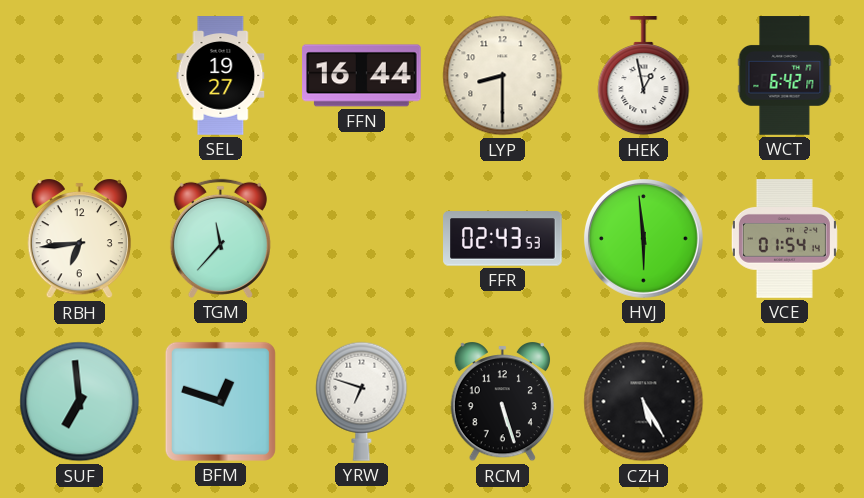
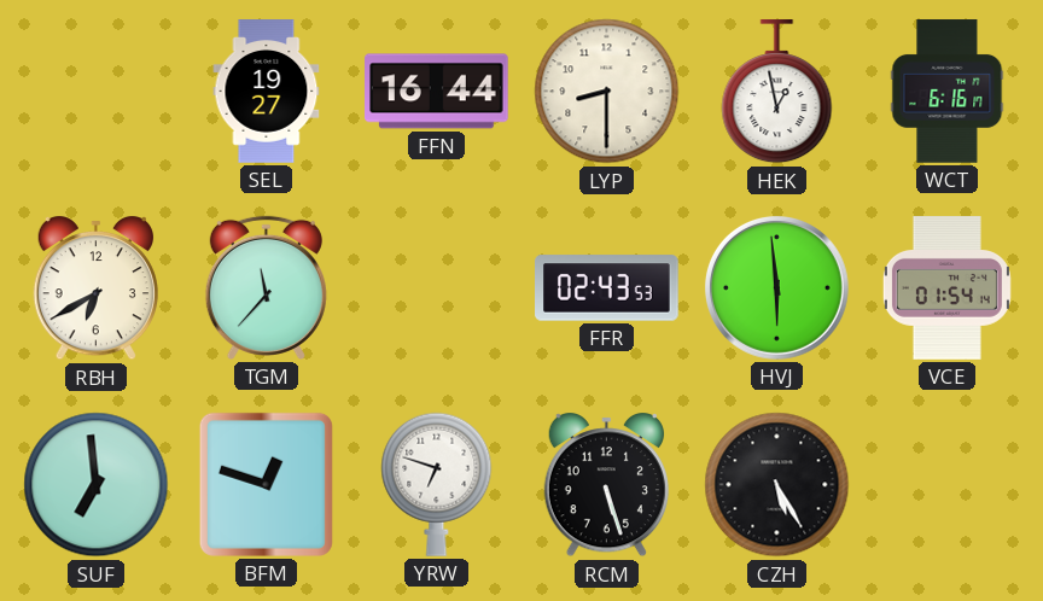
WCT: 6:42 -> 6:16 (948, 92)
RBH: 6:44 -> 6:40 (95, 288)
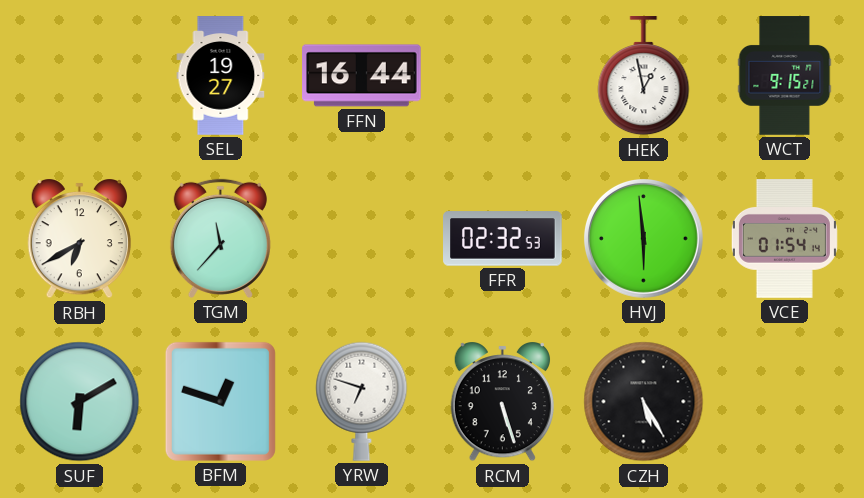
LYP: 8:30 -> none (607, 92)
WCT: 6:16 -> 9:15 (785, 76)
FFR: 02:43 -> 02:32 (503, 239)
SUF: 6:59 -> 6:10 (80, 402)
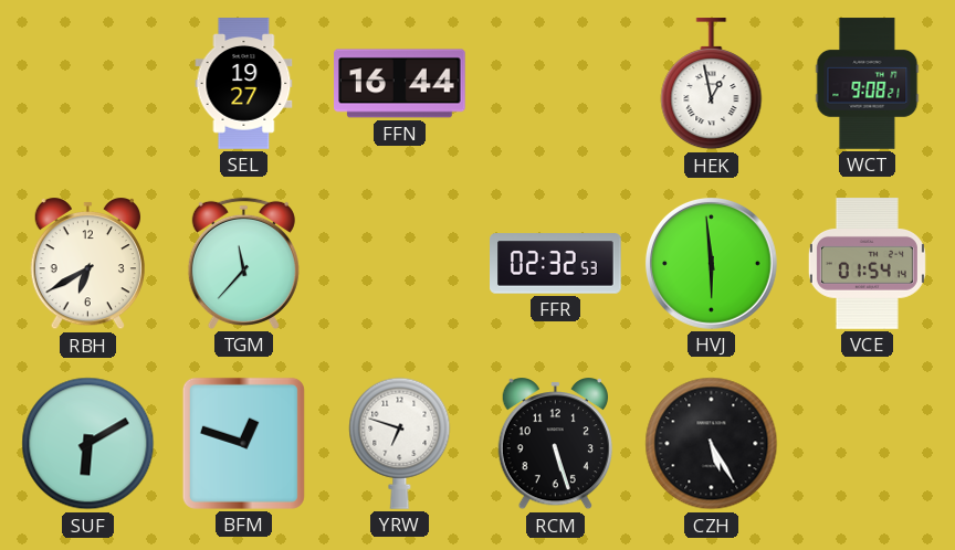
WCT: 9:15 -> 9:08 (868, 84)
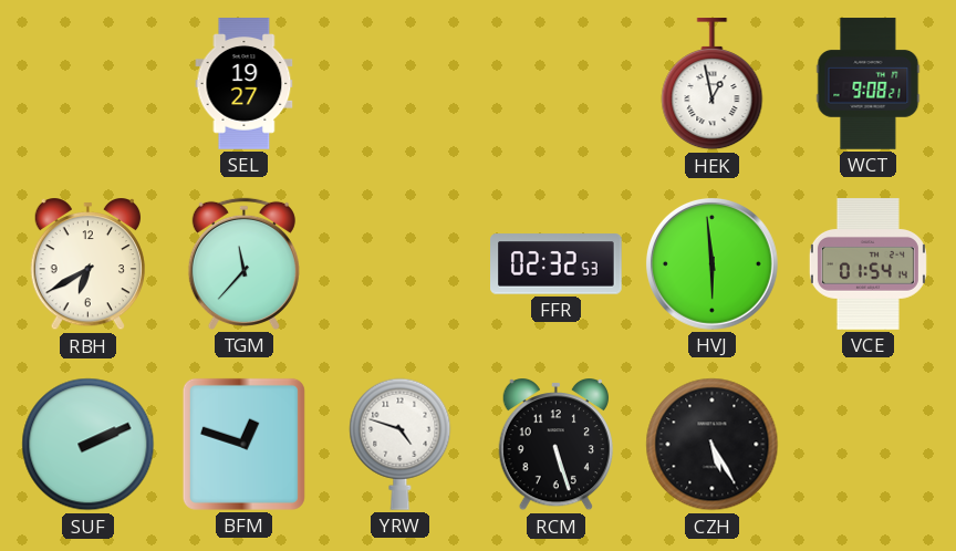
FFN: 16:44 -> none (400, 84)
SUF: 6:10 -> 2:11 (89, 445)
YRW: 6:48 -> 4:48 (401, 444)
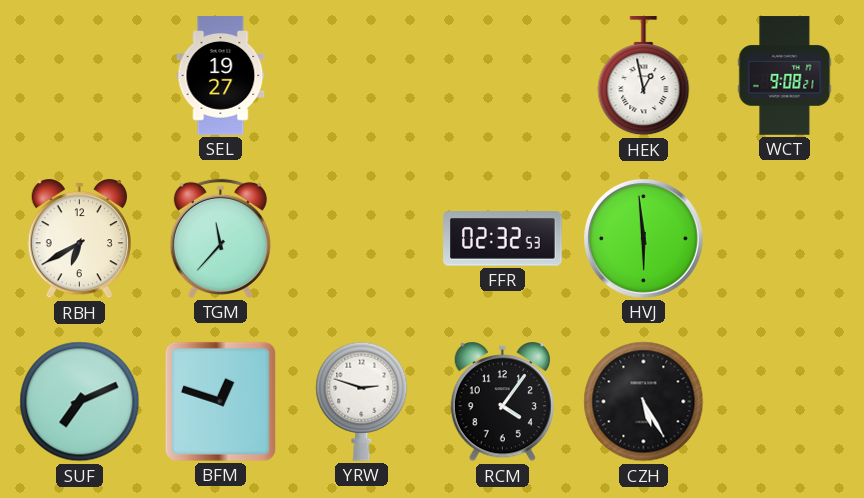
VCE: 01:54 -> none (867, 264)
SUF: 2:11 -> 7:11 (80, 402)
YRW: 4:48 -> 2:48 (362, 401)
RCM: 5:27 -> 4:06 (502, 402)
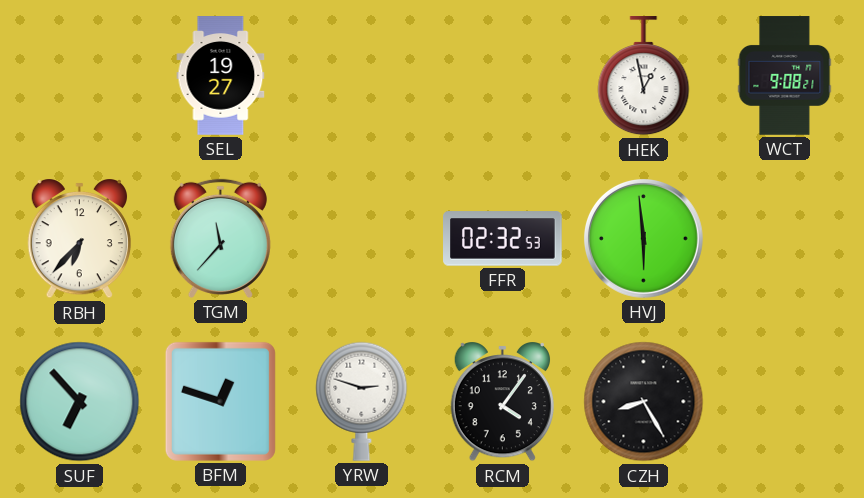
RBH: 6:40 -> 6:37 (79, 239)
SUF: 7:11 -> 6:53 (80, 402)
CZH: 5:25 -> 8:25 (644, 402)
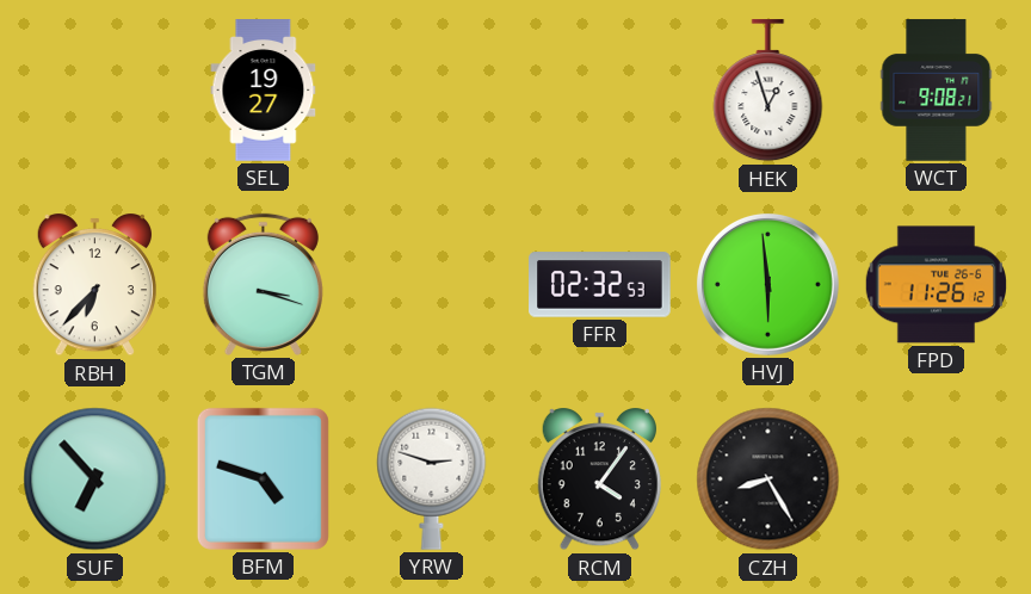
HEK: 12:58 -> 12:57 (768, 91)
TGM: 11:37 -> 3:18 (263, 284)
FPD: none -> 11:26 (936, 285)
BFM: 12:48 -> 4:48 (263, 478)
